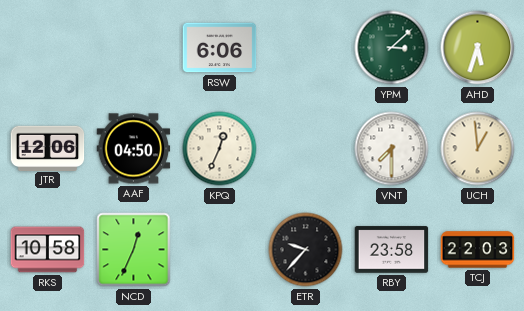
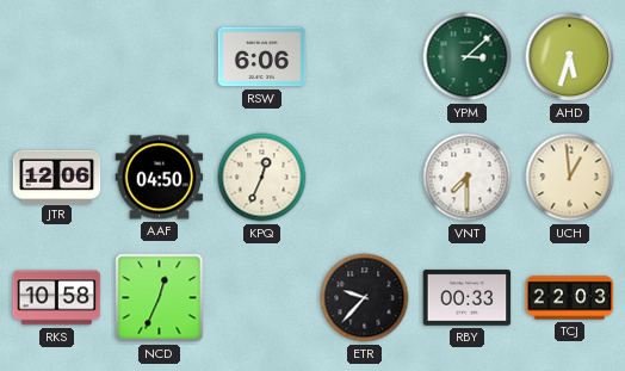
RBY: 23:58 -> 00:33 (468, 298)
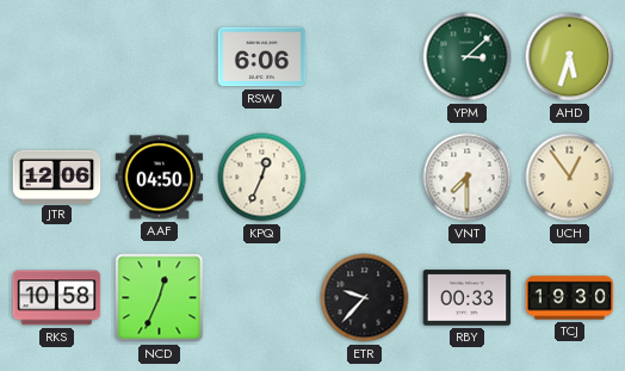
UCH: 12:59 -> 12:54 (570, 178)
TCJ: 22:03 -> 19:30 (570, 298)
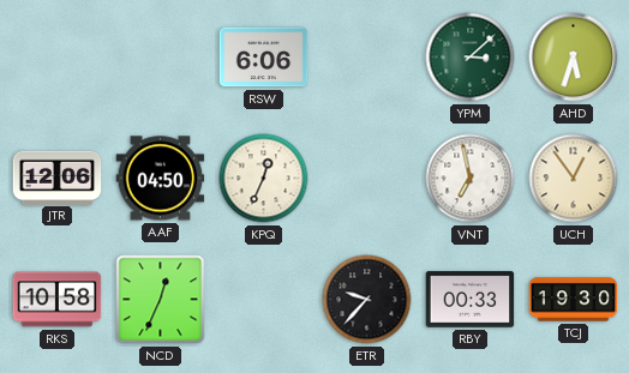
VNT: 7:30 -> 6:58 (471, 179)
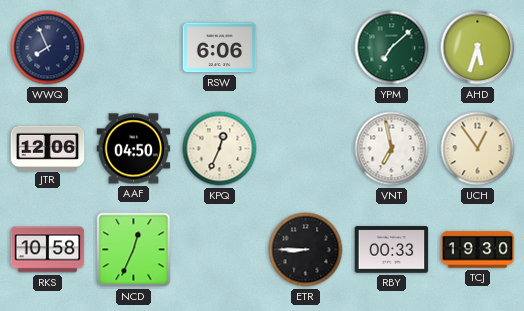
WWQ: none -> 7:56 (48, 48)
YPM: 3:08 -> 7:08 (392, 48)
ETR: 9:37 -> 8:45 (306, 250)
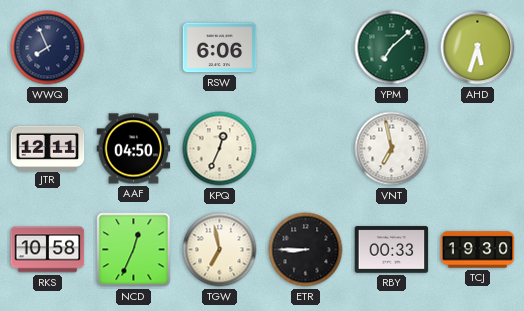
JTR: 12:06 -> 12:11 (48, 148)
UCH: 12:54 -> none (478, 149)
TGW: none -> 6:58 (220, 250)
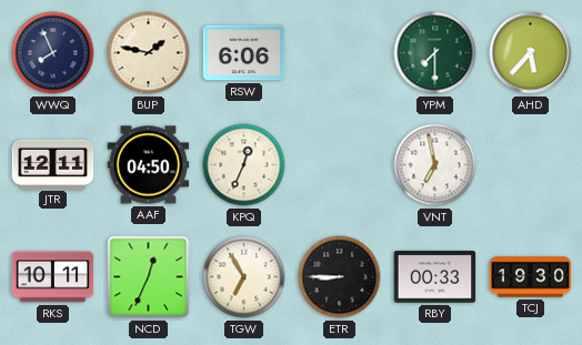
BUP: none -> 1:47 (149, 53)
YPM: 7:08 -> 7:30 (435, 53)
AHD: 5:33 -> 5:37 (531, 53)
RKS: 10:58 -> 10:11 (53, 277)
TGW: 6:58 -> 6:55 (244, 277)
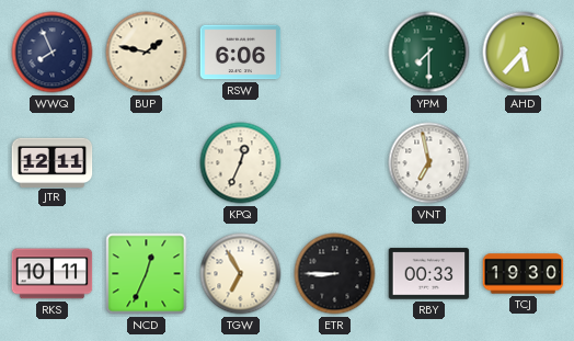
AAF: 04:50 -> none (149, 165)
